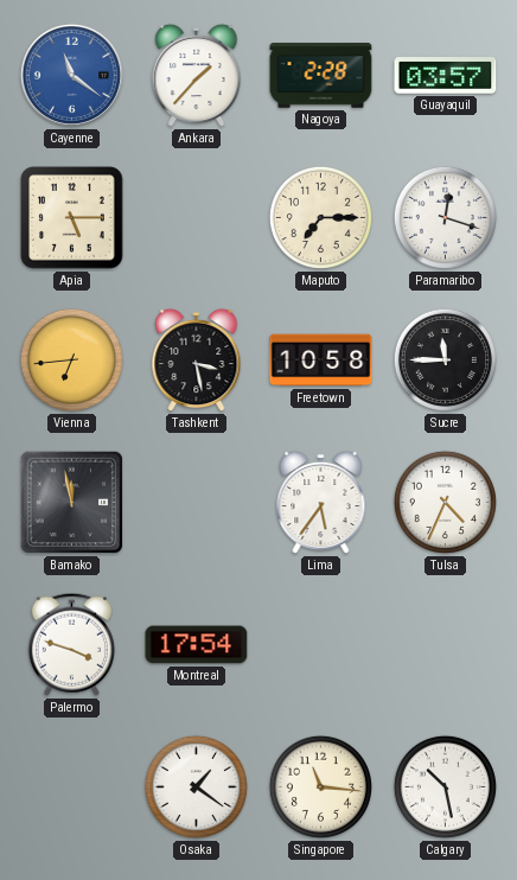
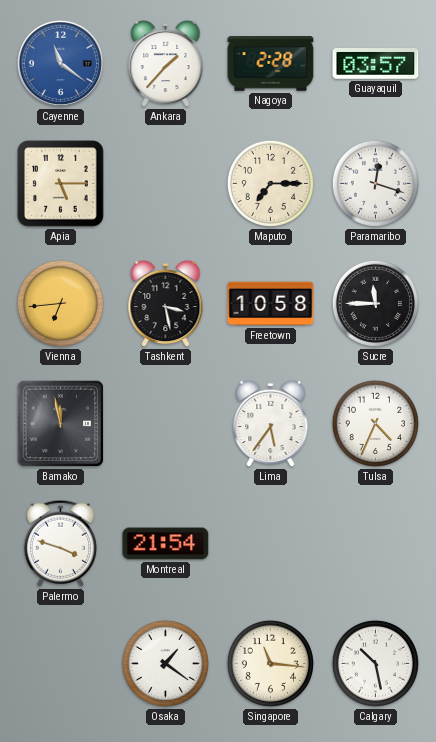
Montreal: 17:54 -> 21:54 (166, 544)
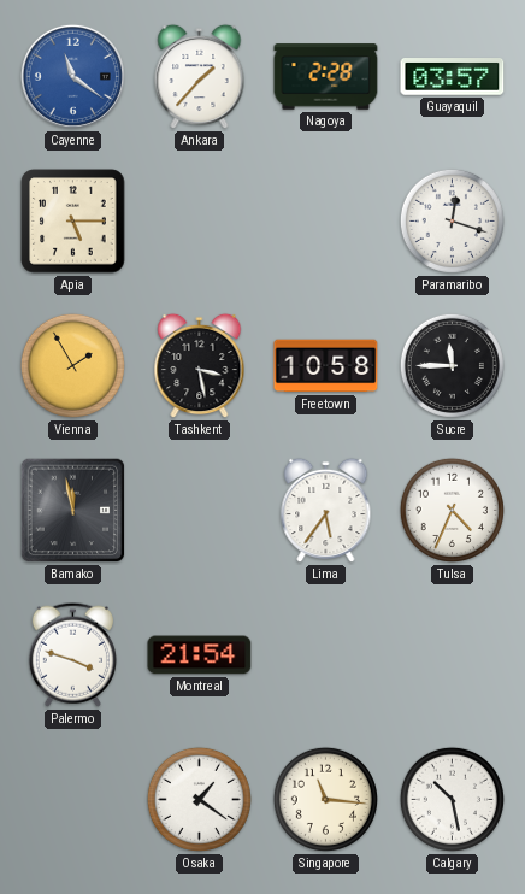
Maputo: 7:15 -> none (270, 183)
Vienna: 6:44 -> 1:55 (72, 365)
